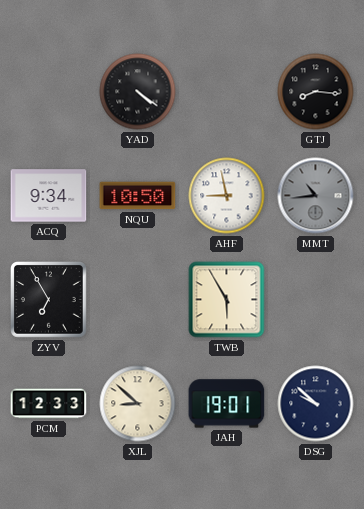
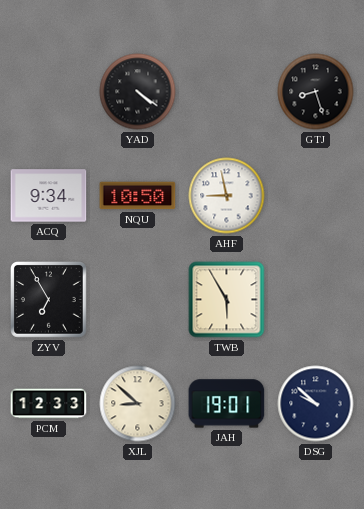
GTJ: 8:16 -> 8:27 (316, 92)
MMT: 10:44 -> none (316, 196)
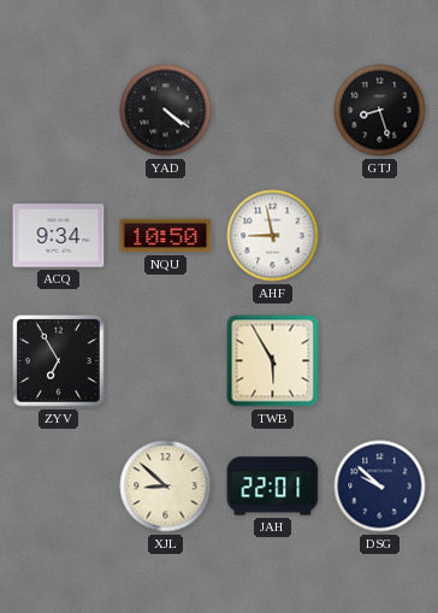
PCM: 12:33 -> none (49, 404)
JAH: 19:01 -> 22:01 (273, 487)
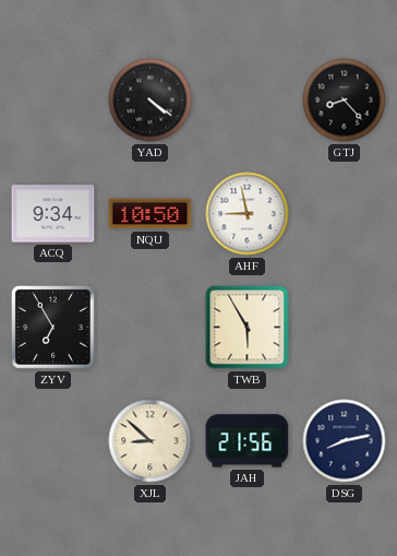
GTJ: 8:27 -> 8:23 (345, 100)
JAH: 22:01 -> 21:56 (248, 441)
DSG: 9:52 -> 8:13 (345, 441)
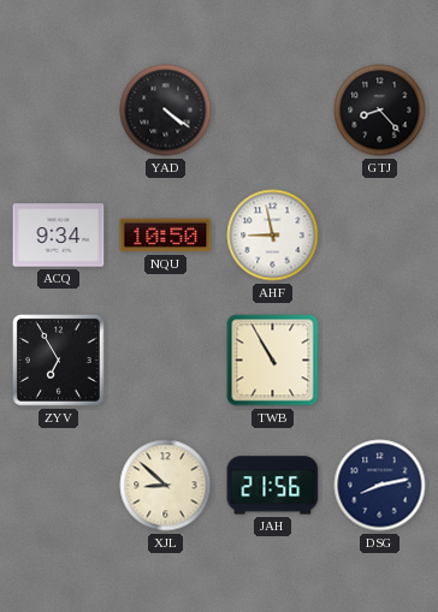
TWB: 5:55 -> 10:55 (273, 361)
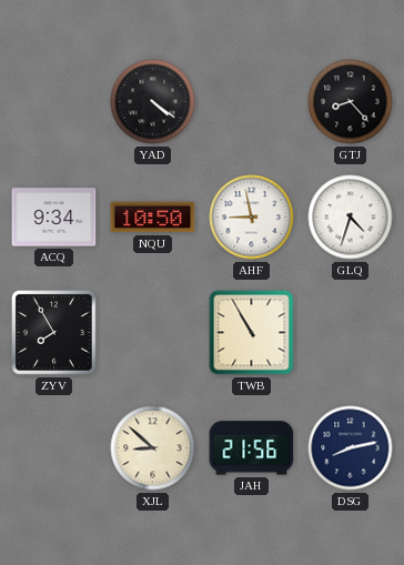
GLQ: none -> 4:33 (351, 218)
ZYV: 6:55 -> 7:55 (54, 333)
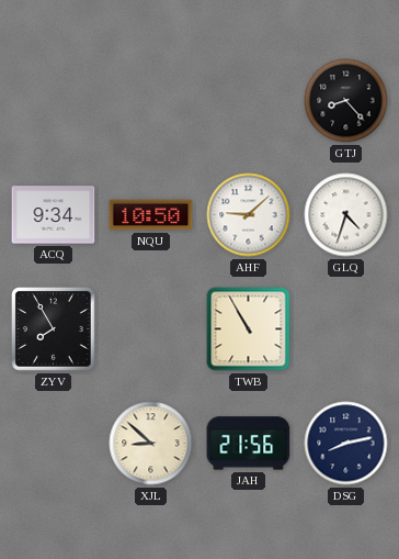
YAD: 4:21 -> none (153, 102)
AHF: 8:58 -> 9:08 (249, 215)
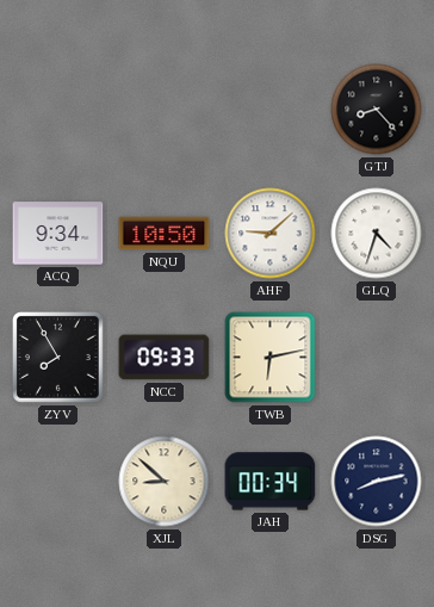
NCC: none -> 09:33 (165, 358)
TWB: 10:55 -> 6:13 (271, 358)
JAH: 21:56 -> 00:34 (271, 482)
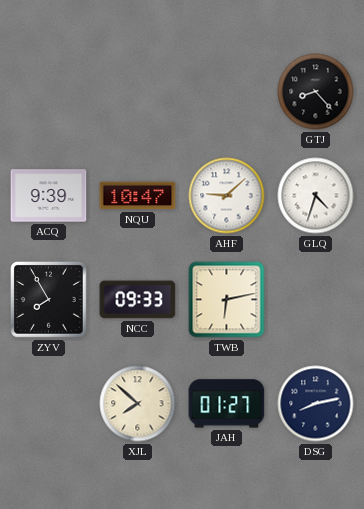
ACQ: 9:34 -> 9:39 (49, 196)
NQU: 10:50 -> 10:47 (138, 196)
XJL: 8:52 -> 7:52 (138, 404)
JAH: 00:34 -> 01:27 (227, 404)
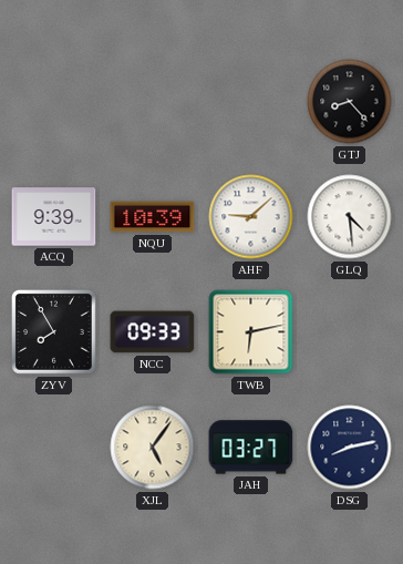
NQU: 10:47 -> 10:39 (153, 217)
GLQ: 4:33 -> 4:29 (350, 217)
XJL: 7:52 -> 5:06 (153, 448)
JAH: 01:27 -> 03:27 (251, 448)
